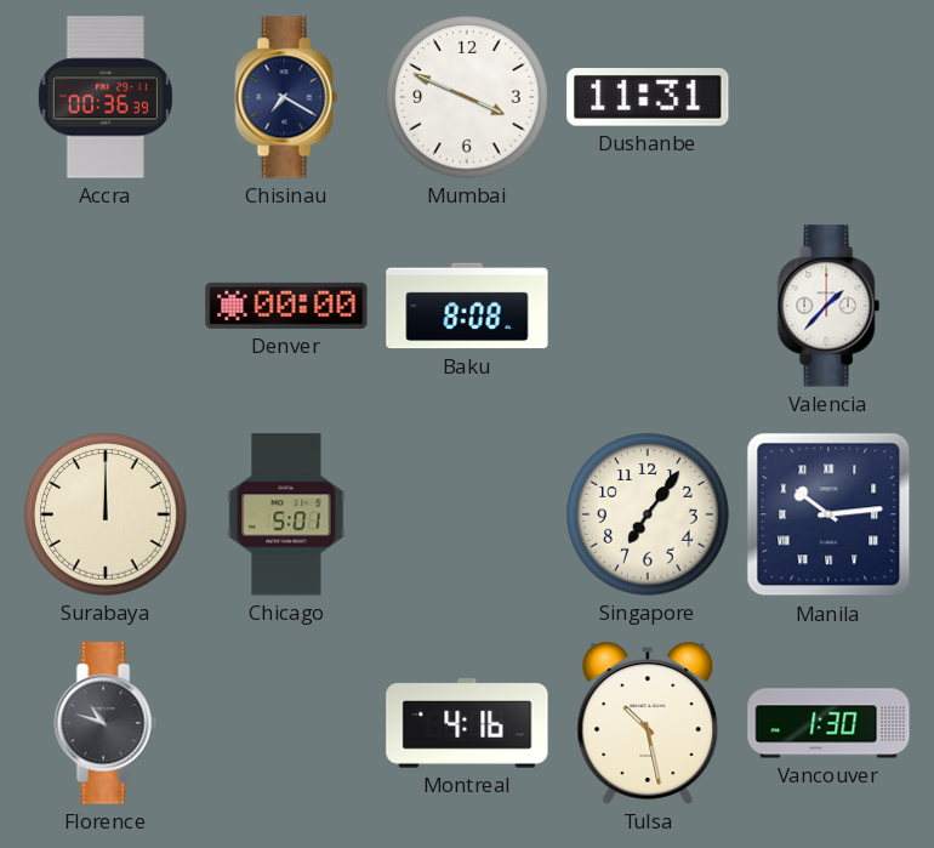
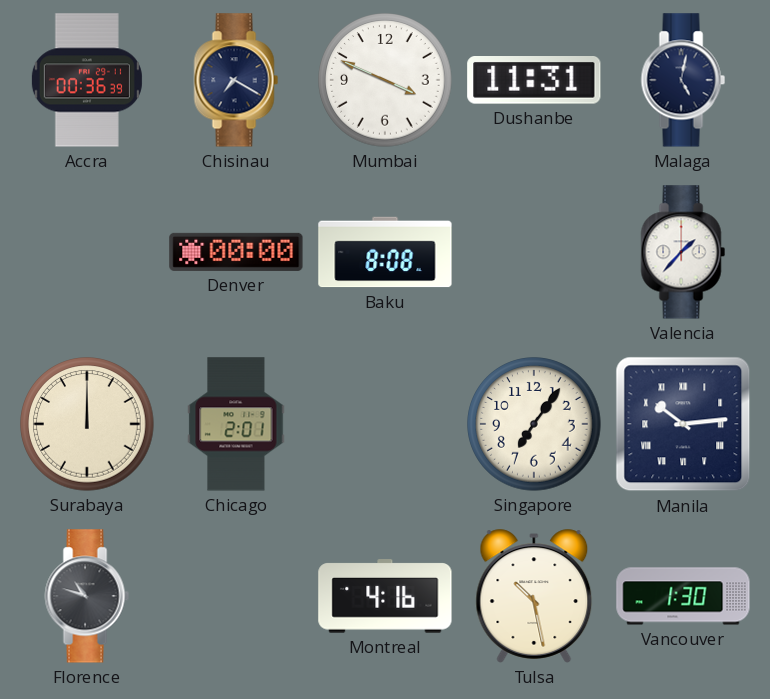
Malaga: none -> 5:02 (683, 80)
Chicago: 5:01 -> 2:01 (236, 424)
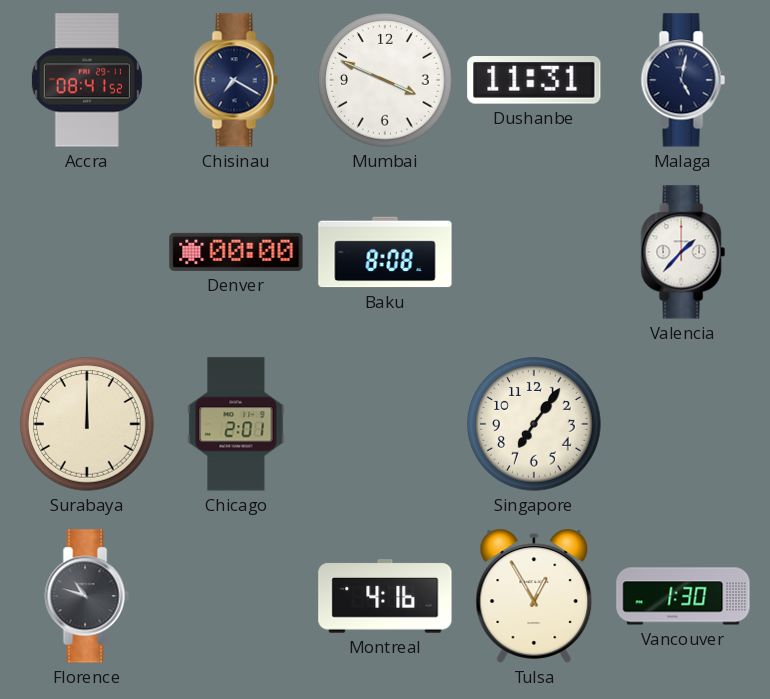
Accra: 00:36 -> 08:41 (87, 80)
Manila: 10:14 -> none (683, 424)
Tulsa: 10:28 -> 12:55 (534, 596)
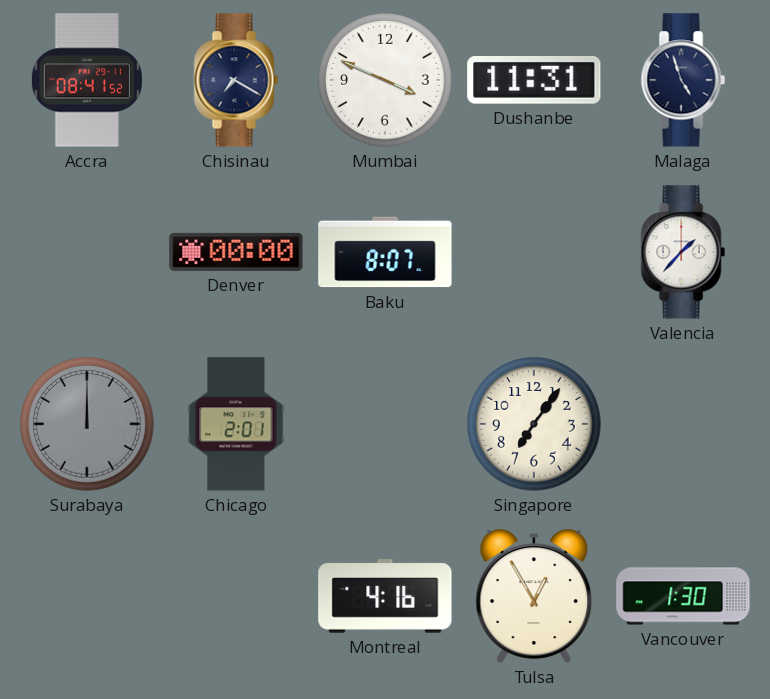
Malaga: 5:02 -> 4:57 (683, 80)
Baku: 8:08 -> 8:07 (385, 252)
Surabaya dial: cream -> grey (87, 424)
Florence: 10:48 -> none (87, 596)
